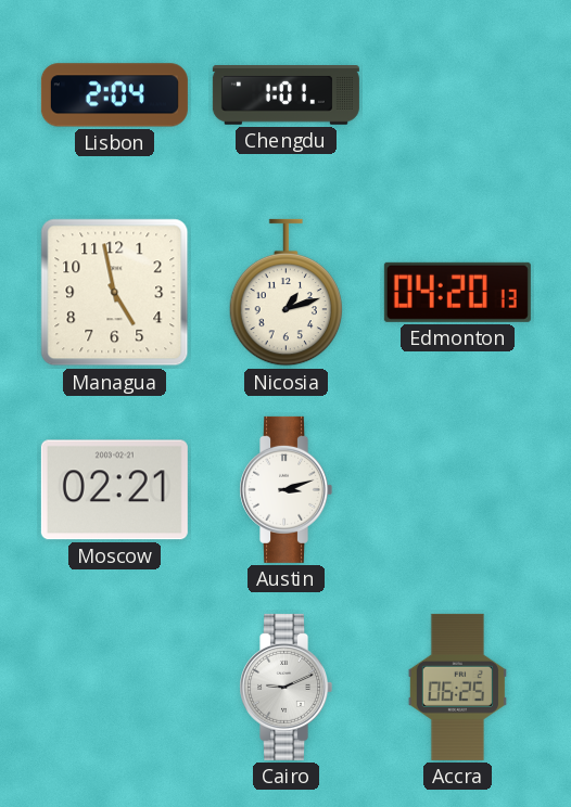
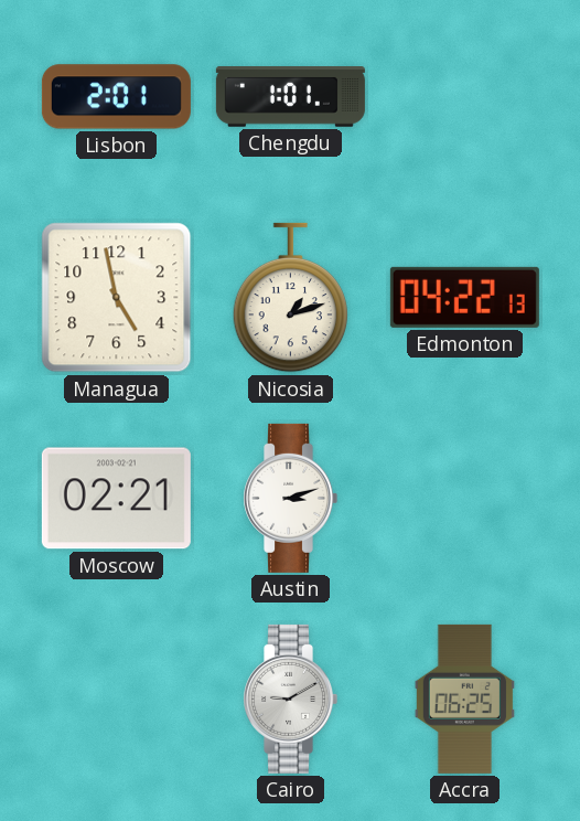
Lisbon: 2:04 -> 2:01 (116, 97)
Edmonton: 04:20 -> 04:22 (464, 297)
Cairo: 9:11 -> 9:10 (291, 699)
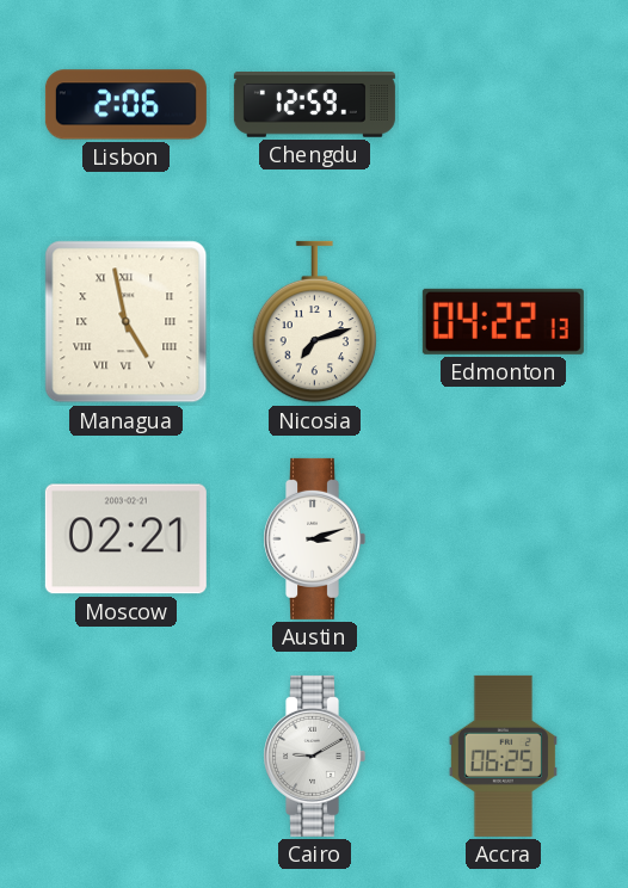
Lisbon: 2:01 -> 2:06 (125, 105)
Chengdu: 1:01 -> 12:59 (314, 105)
Managua numerals: Arabic -> Roman (127, 322)
Nicosia: 1:12 -> 7:12 (314, 322)
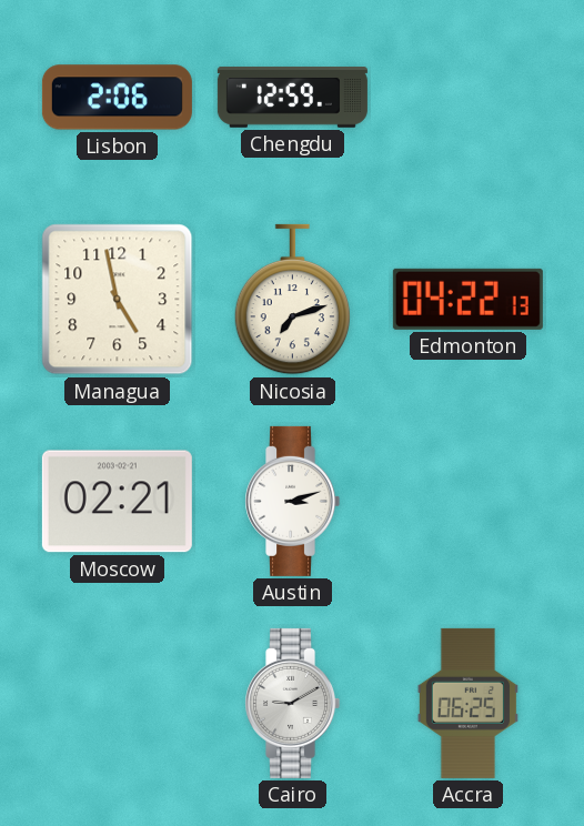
Managua numerals: Roman -> Arabic (118, 300)
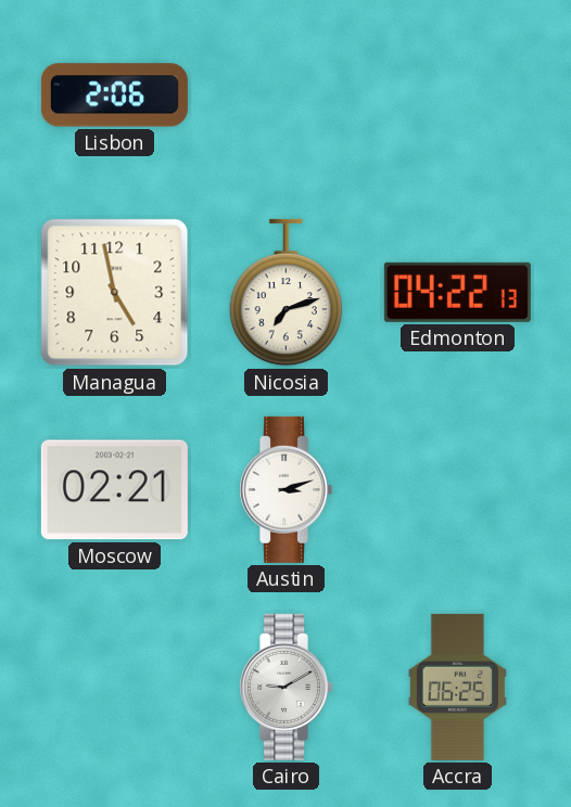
Chengdu: 12:59 -> none (292, 98)
